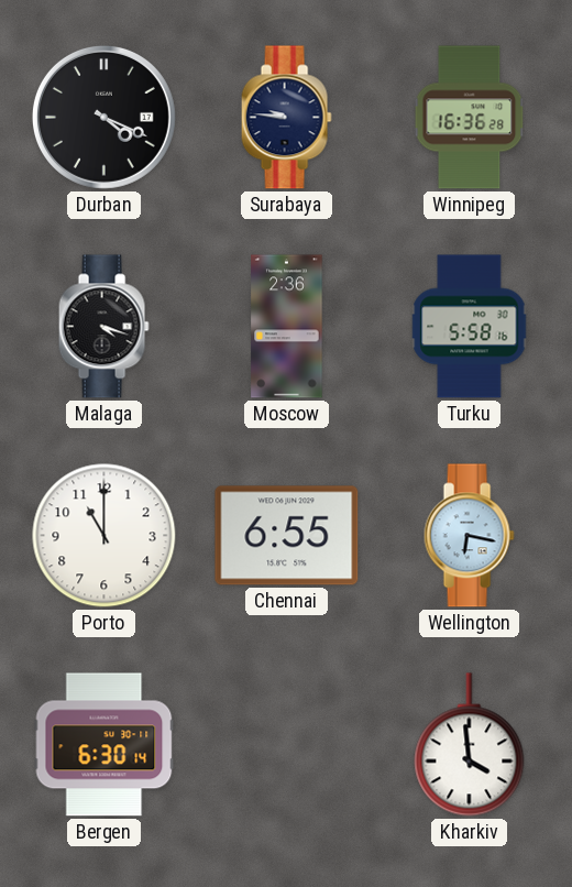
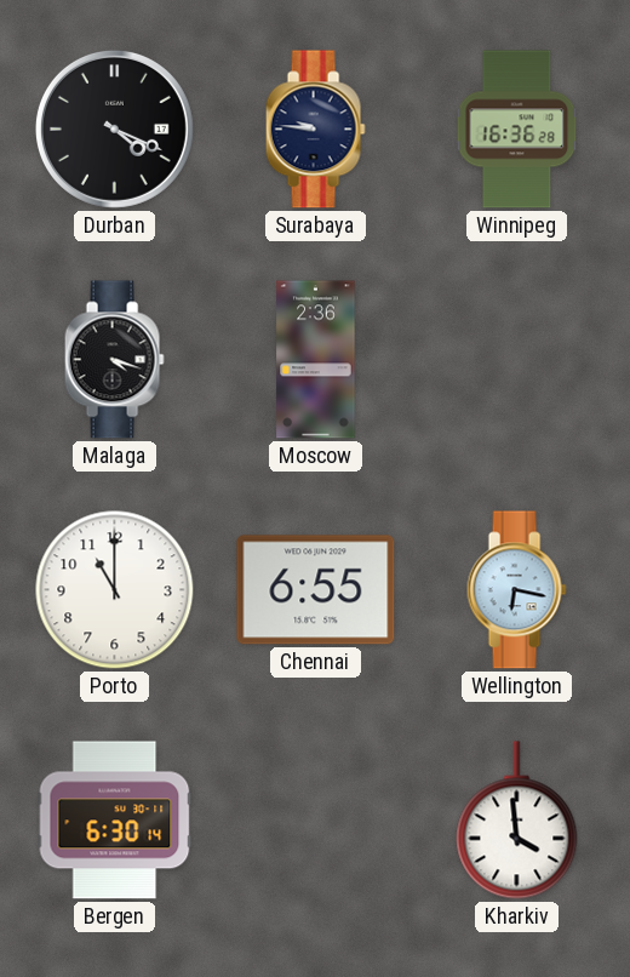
Turku: 5:58 -> none (470, 327)
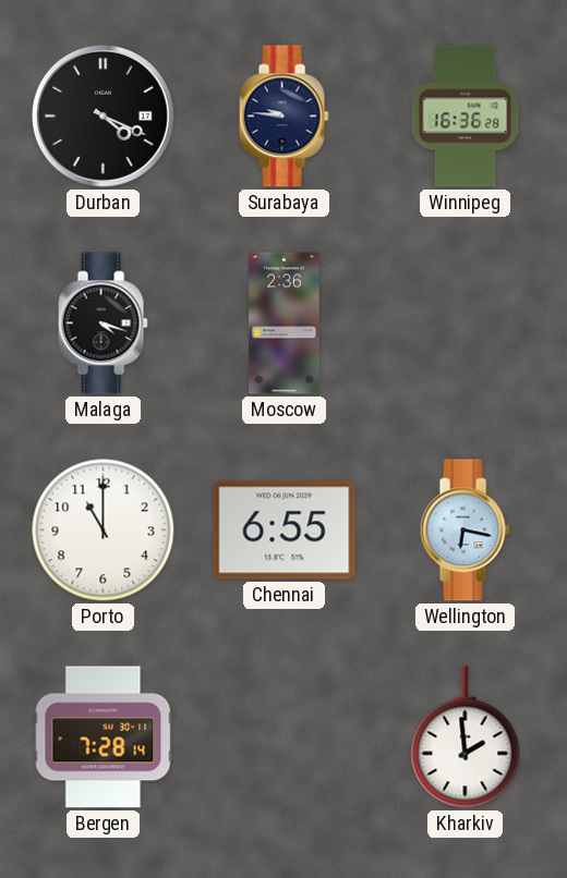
Bergen: 6:30 -> 7:28 (104, 737)
Kharkiv: 3:59 -> 1:59 (466, 737)
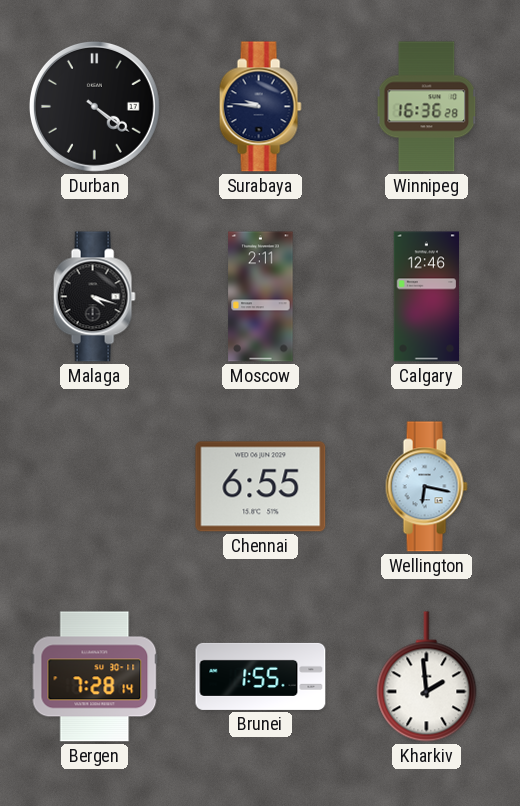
Durban: 4:19 -> 4:21 (94, 106)
Moscow: 2:36 -> 2:11 (261, 297)
Calgary: none -> 12:46 (427, 297)
Porto: 11:00 -> none (104, 531)
Brunei: none -> 1:55 (261, 676)
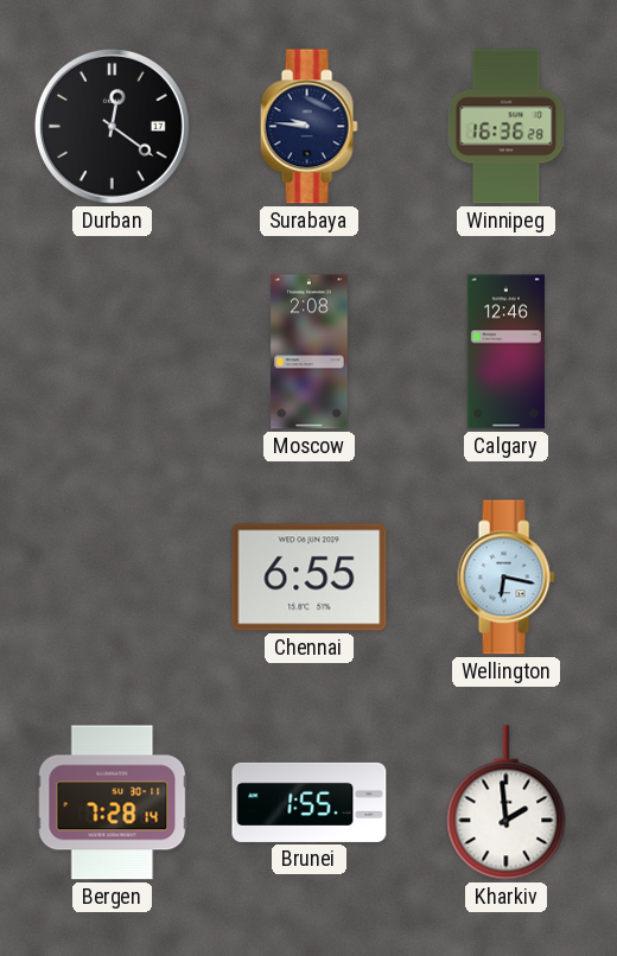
Durban: 4:21 -> 12:21 (112, 126)
Malaga: 4:18 -> none (94, 297)
Moscow: 2:11 -> 2:08 (310, 352)
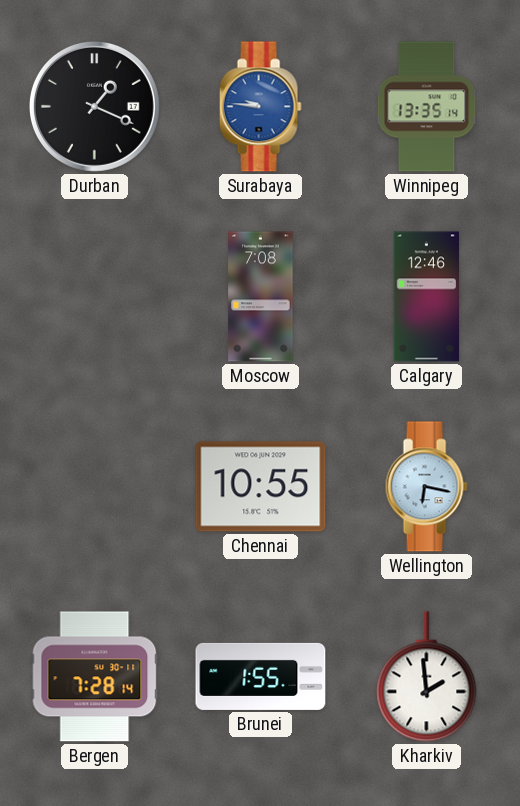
Durban: 12:21 -> 1:19 (94, 106)
Surabaya dial: navy -> blue (260, 107)
Winnipeg: 16:36 -> 13:35 (427, 107)
Moscow: 2:08 -> 7:08 (261, 297)
Chennai: 6:55 -> 10:55 (261, 487)
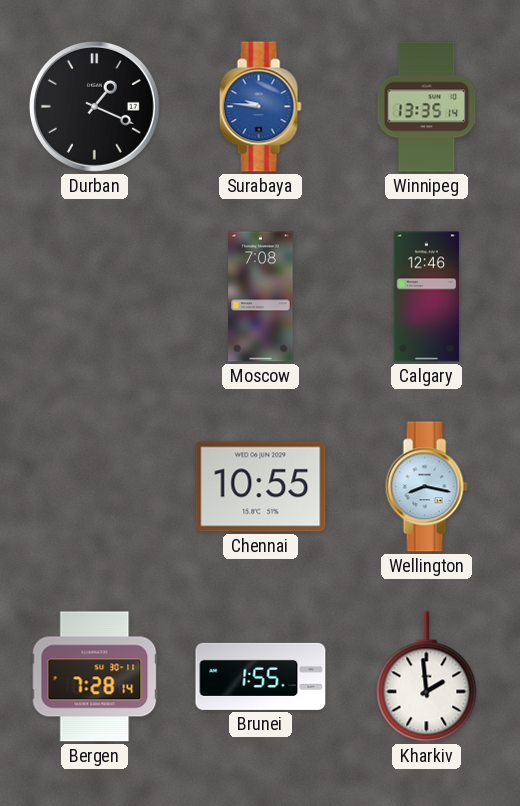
Wellington: 6:17 -> 8:17 (426, 487)
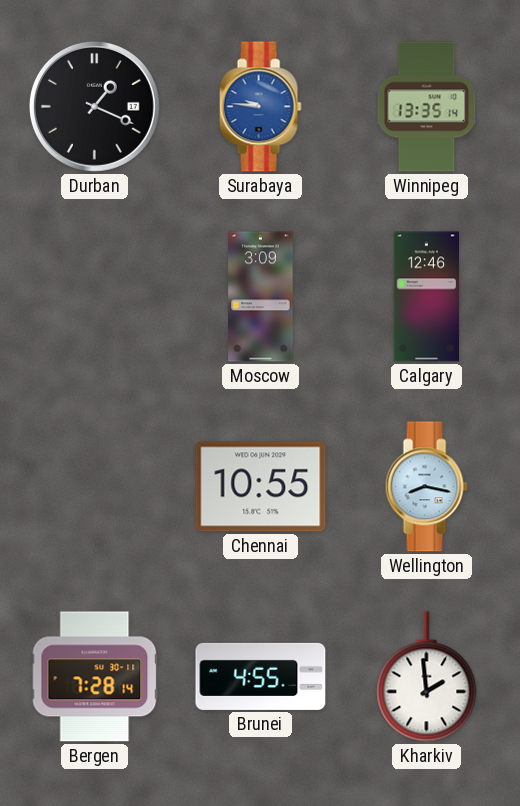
Moscow: 7:08 -> 3:09 (261, 297)
Brunei: 1:55 -> 4:55 (261, 676)
